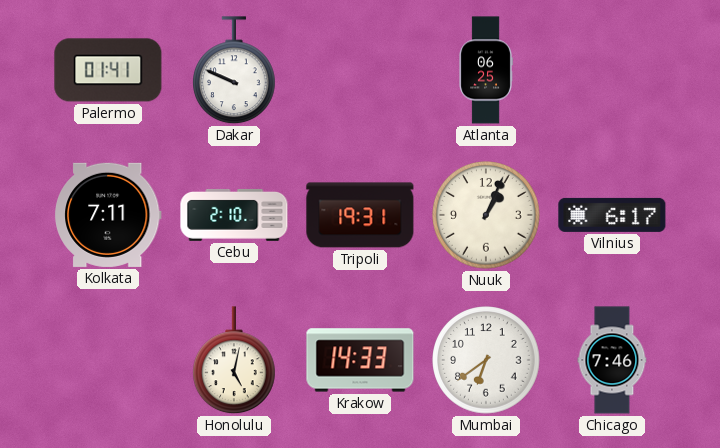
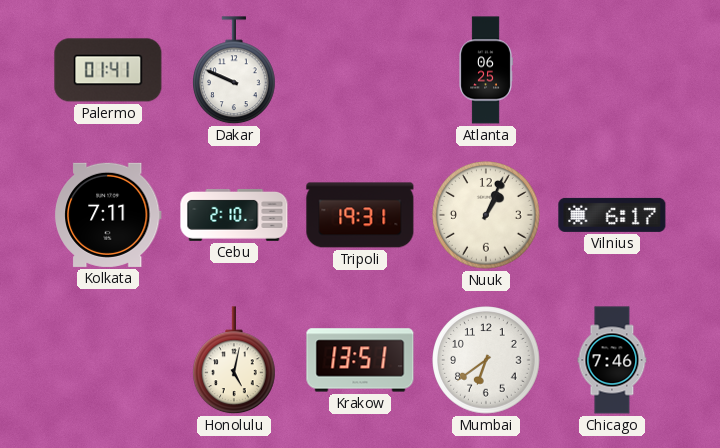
Krakow: 14:33 -> 13:51 (360, 360)
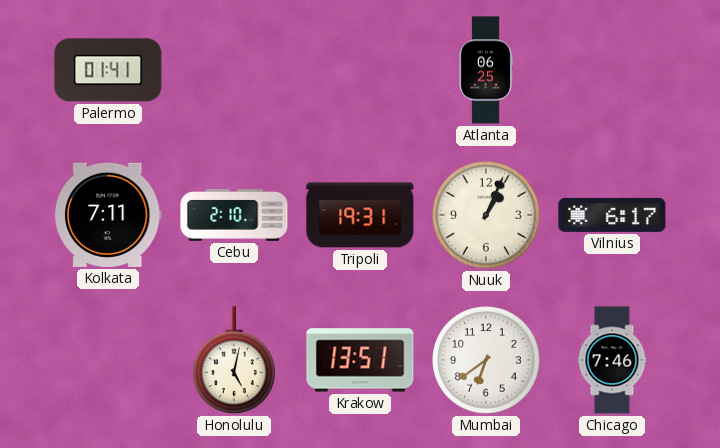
Dakar: 9:49 -> none (235, 71)
